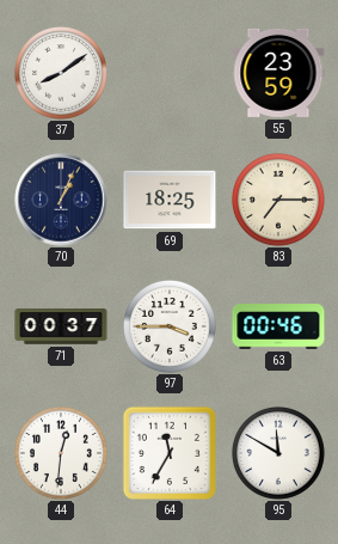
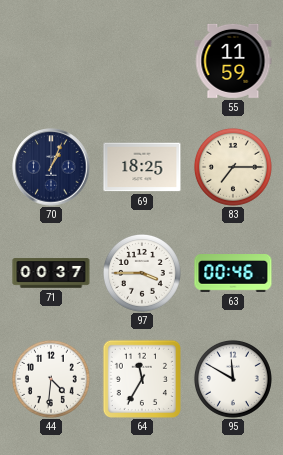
37: 8:09 -> none (61, 73)
55: 23:59 -> 11:59 (233, 61)
44: 12:31 -> 4:31 (51, 379)
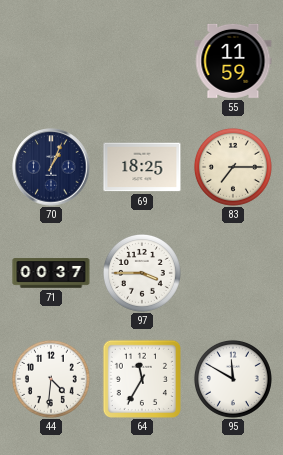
63: 00:46 -> none (233, 274)
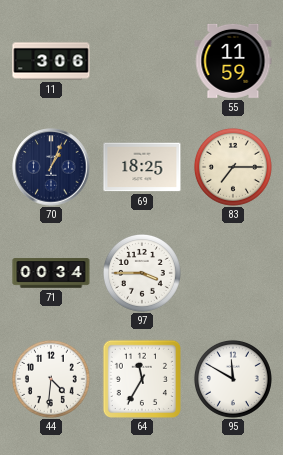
11: none -> 3:06 (51, 61)
71: 00:37 -> 00:34 (51, 273)
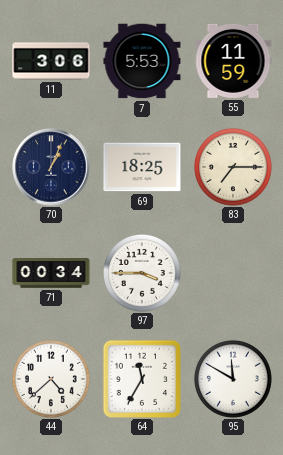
7: none -> 5:53 (142, 61)
44: 4:31 -> 4:38 (51, 379)
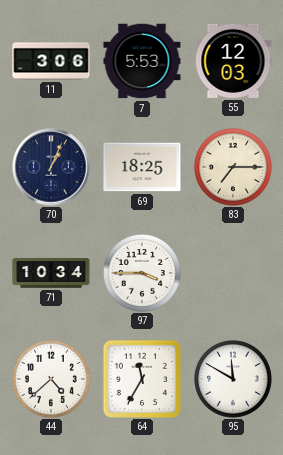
55: 11:59 -> 12:03 (233, 61)
71: 00:34 -> 10:34 (51, 273)
